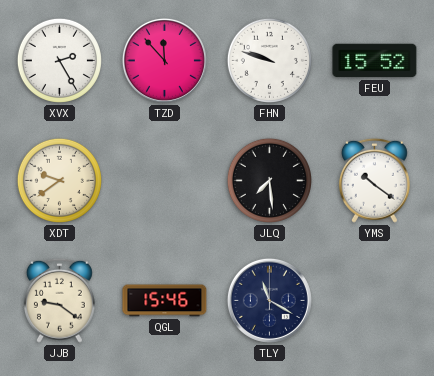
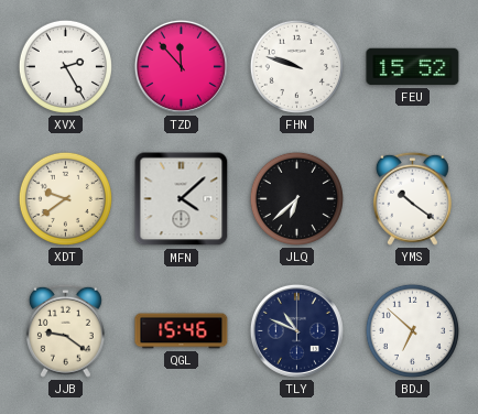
MFN: none -> 4:08 (182, 199)
JLQ: 7:29 -> 6:38 (296, 198)
TLY: 11:20 -> 10:49 (296, 330)
BDJ: none -> 6:52 (412, 330)
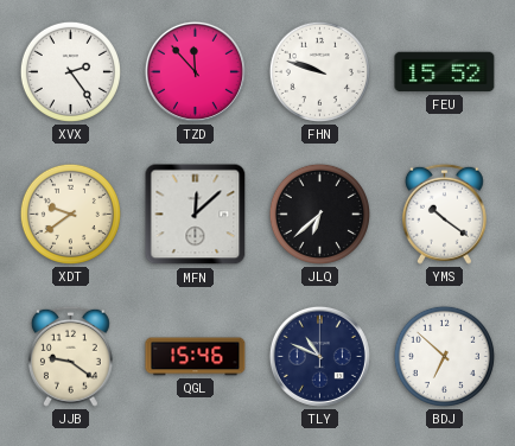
XVX: 2:25 -> 2:24 (70, 71)
MFN: 4:08 -> 12:08 (196, 215)
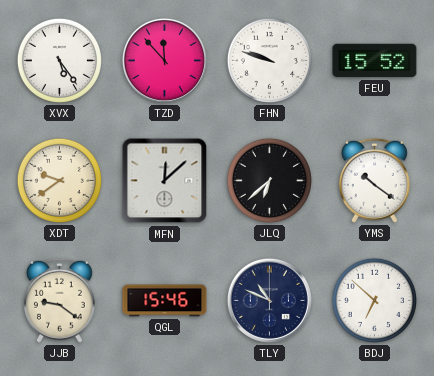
XVX: 2:24 -> 5:24 (59, 60)
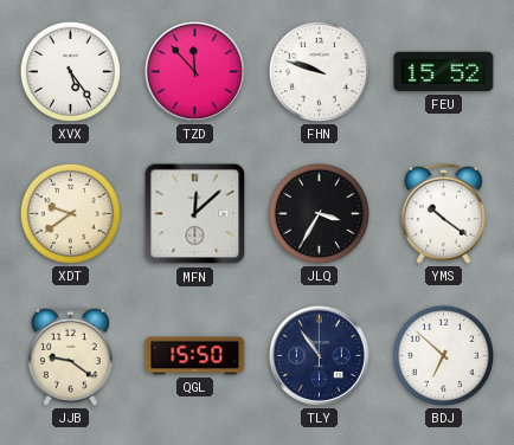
JLQ: 6:38 -> 3:35 (319, 213)
QGL: 15:46 -> 15:50 (195, 356)
TLY: 10:49 -> 10:54 (319, 355)
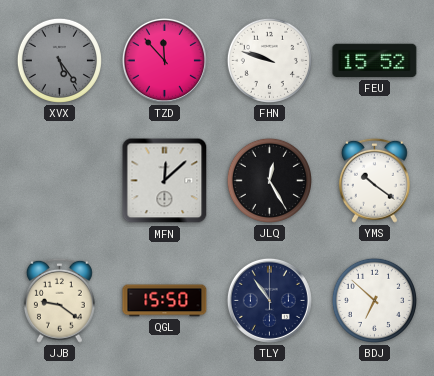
XVX dial: white -> grey (59, 60)
XDT: 9:39 -> none (70, 213)
JLQ: 3:35 -> 12:25 (269, 180)
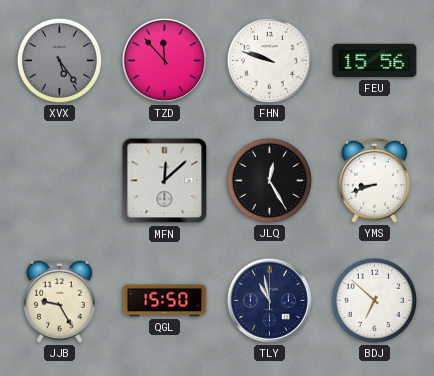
FEU: 15:52 -> 15:56 (375, 61)
YMS: 10:21 -> 8:42 (374, 180)
JJB: 9:21 -> 9:25 (59, 300)
TLY: 10:54 -> 10:58 (269, 300)
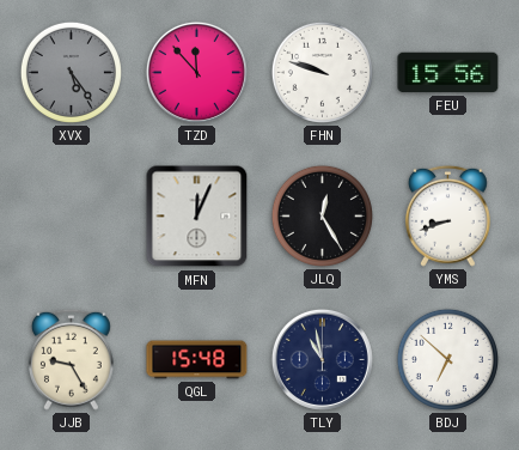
MFN: 12:08 -> 12:04 (197, 217)
QGL: 15:50 -> 15:48 (197, 360)
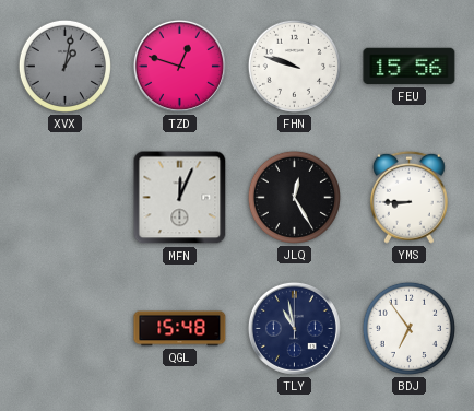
XVX: 5:24 -> 1:02 (64, 66)
TZD: 11:53 -> 12:48 (179, 66)
YMS: 8:42 -> 8:45 (408, 197)
JJB: 9:25 -> none (71, 359)
BDJ: 6:52 -> 6:54 (408, 328)
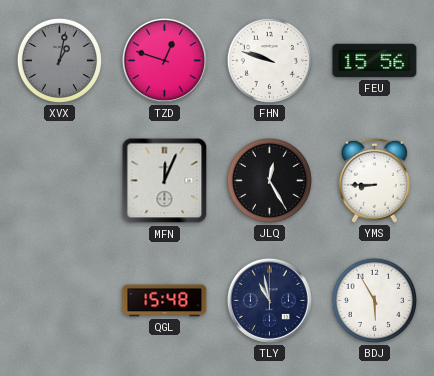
BDJ: 6:54 -> 5:55 (374, 300)
